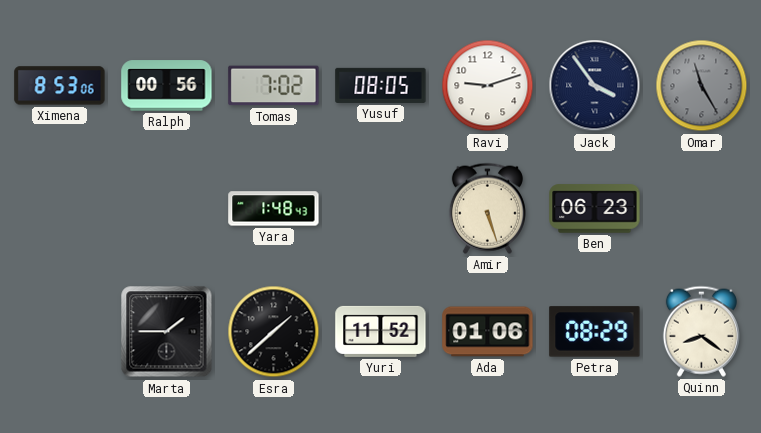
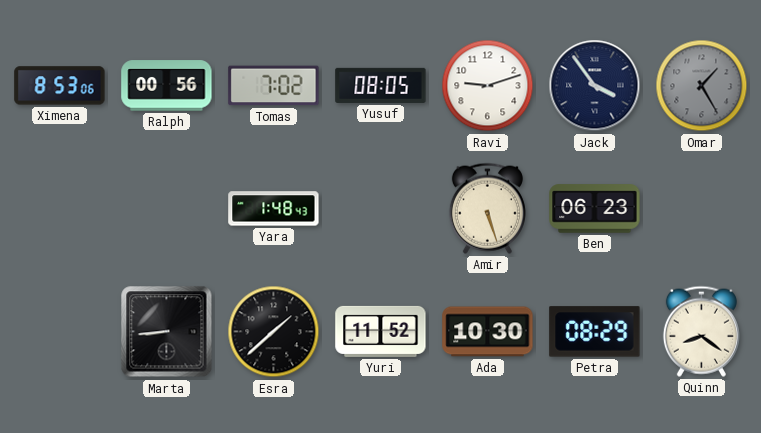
Omar: 11:25 -> 1:25 (702, 86)
Marta: 1:45 -> 8:44 (167, 332)
Ada: 01:06 -> 10:30 (488, 332)
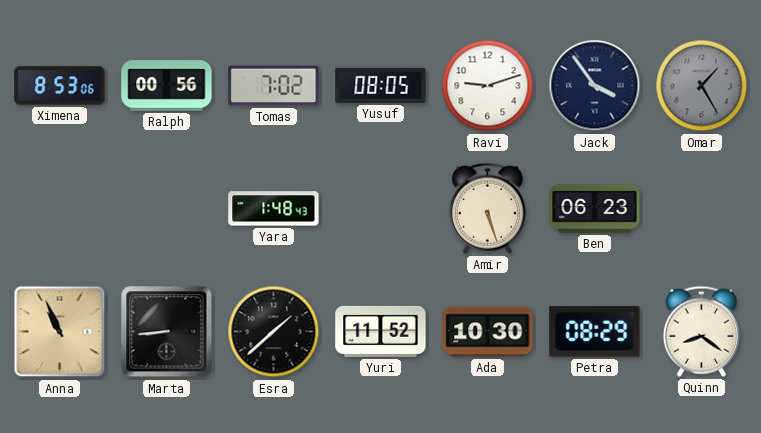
Anna: none -> 10:56 (60, 332)
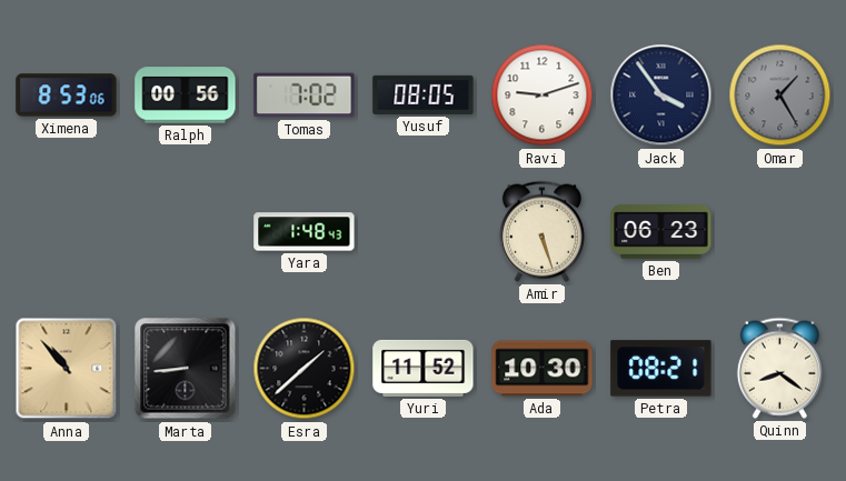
Anna: 10:56 -> 10:53 (67, 369)
Petra: 08:29 -> 08:21 (661, 369)
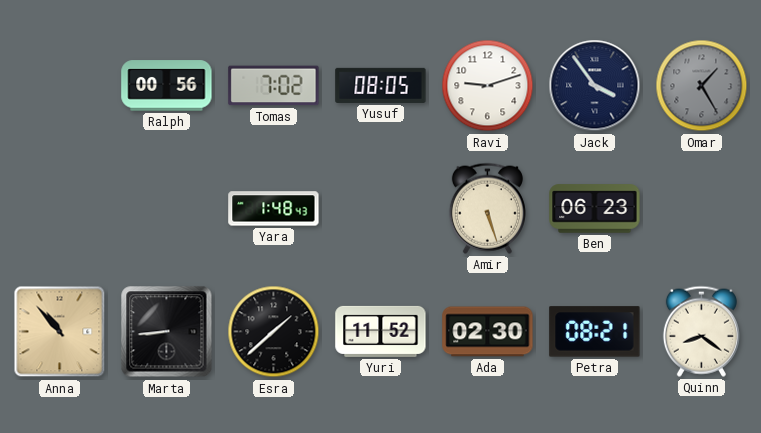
Ximena: 8:53 -> none (67, 96)
Ada: 10:30 -> 02:30 (488, 332)
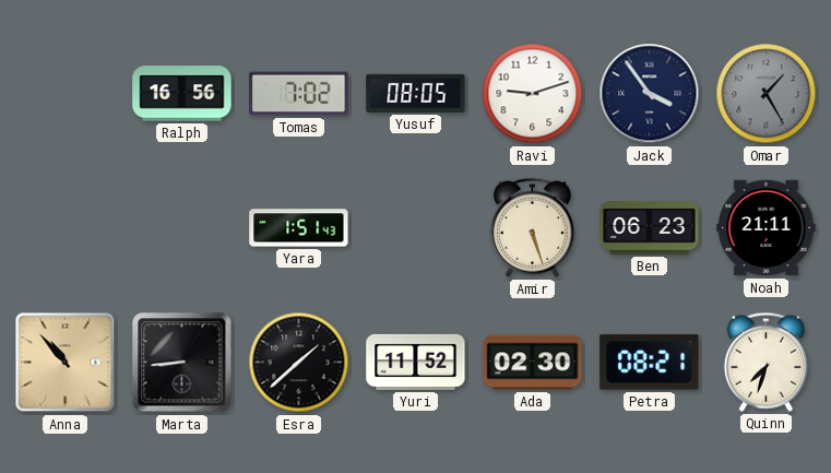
Ralph: 00:56 -> 16:56 (182, 94)
Yara: 1:48 -> 1:51 (299, 228)
Noah: none -> 21:11 (767, 228)
Quinn: 8:21 -> 7:33 (765, 362)
